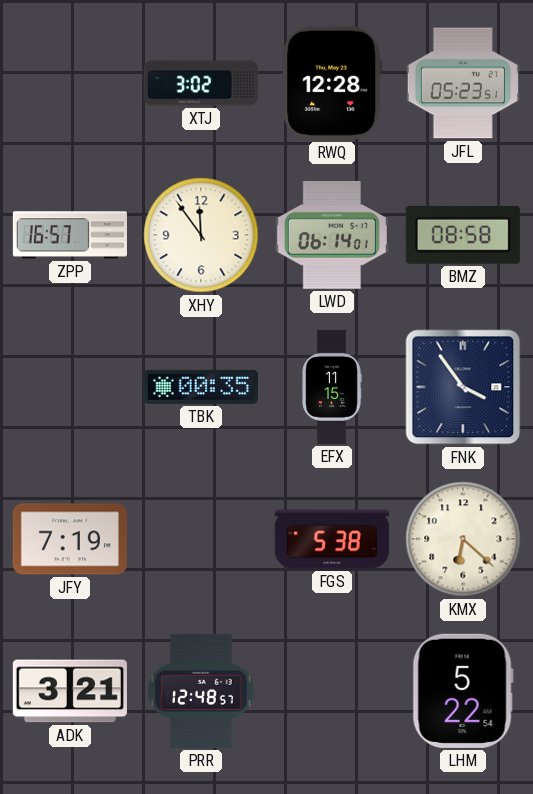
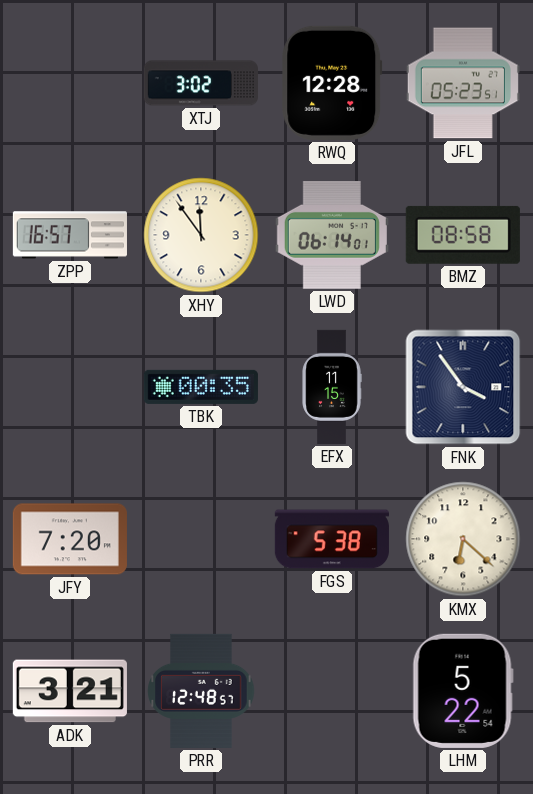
JFY: 7:19 -> 7:20 (70, 539)
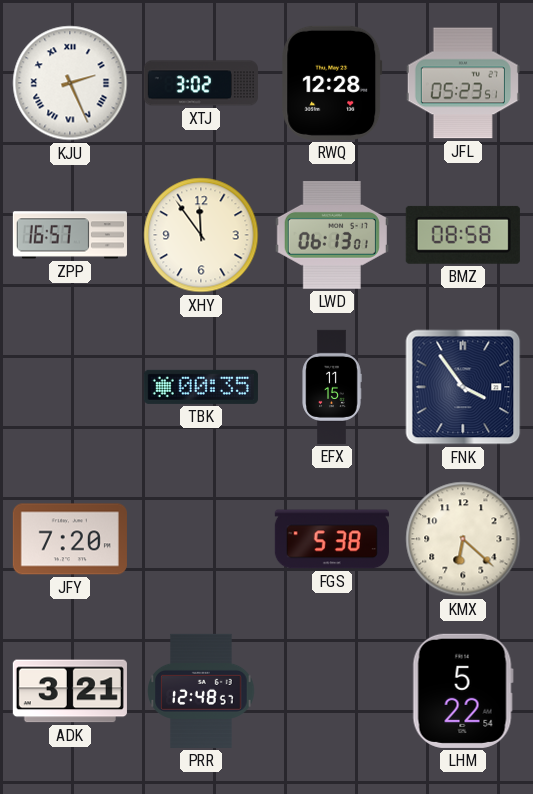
KJU: none -> 2:26 (70, 83)
LWD: 06:14 -> 06:13 (332, 236)
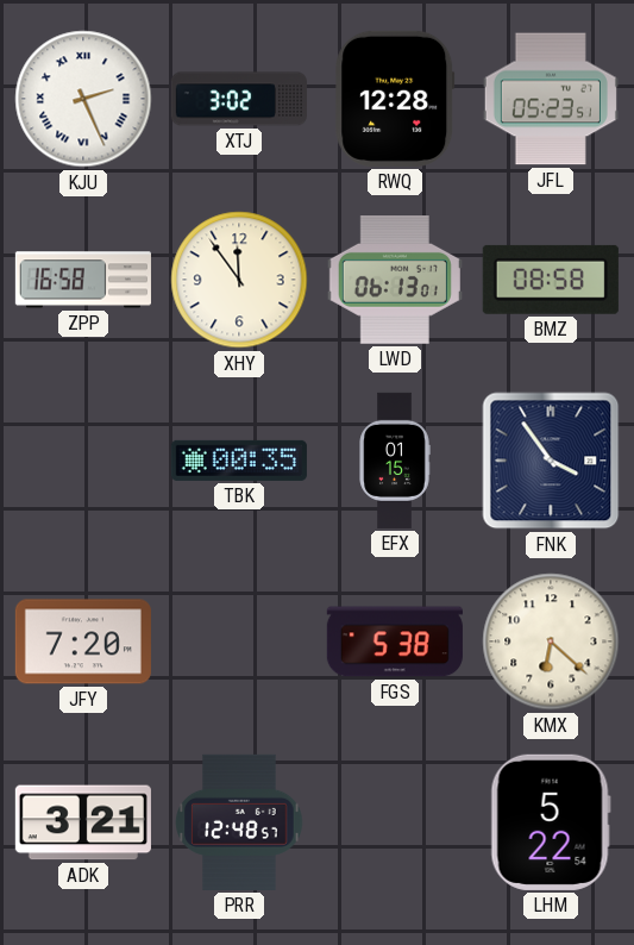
ZPP: 16:57 -> 16:58 (83, 280)
EFX: 11:15 -> 01:15 (395, 461)
